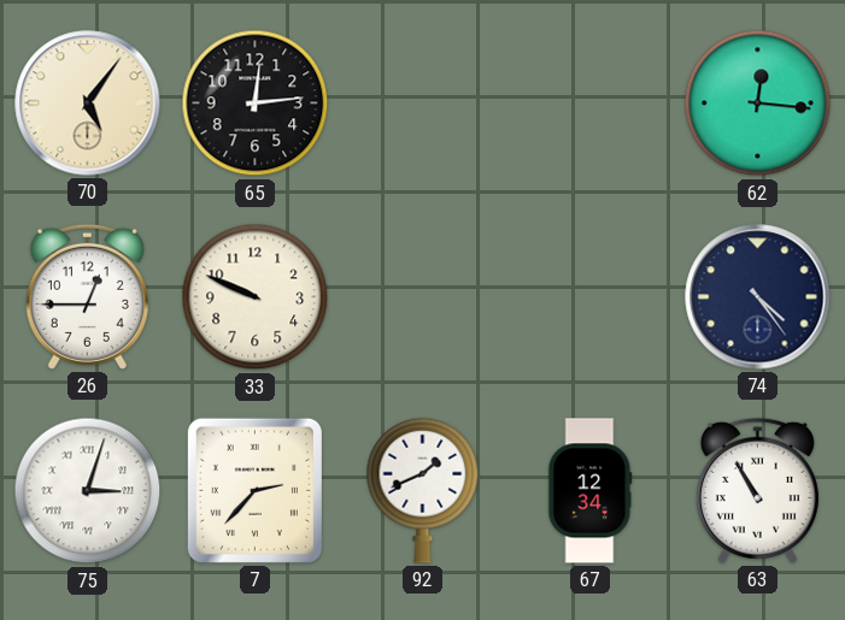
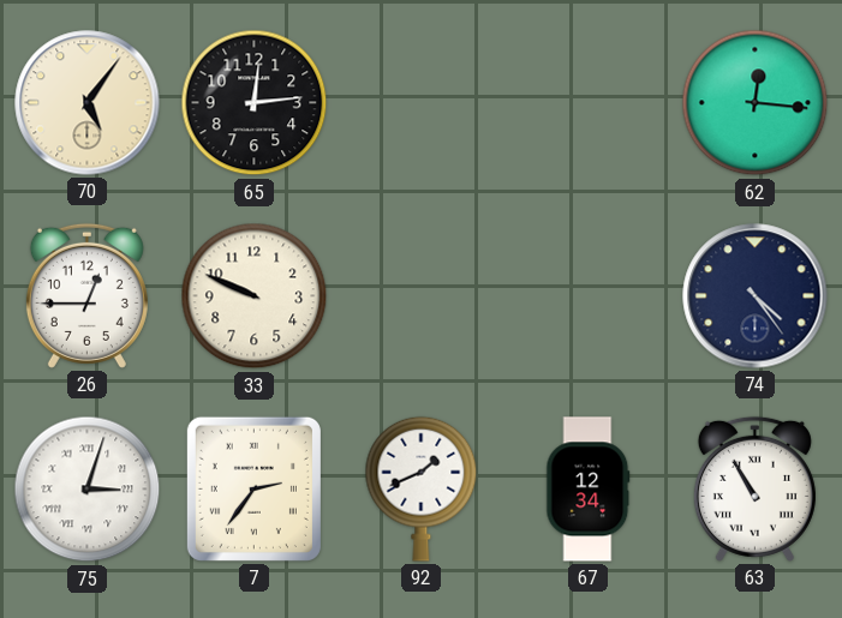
7: 2:37 -> 2:36 (253, 488)
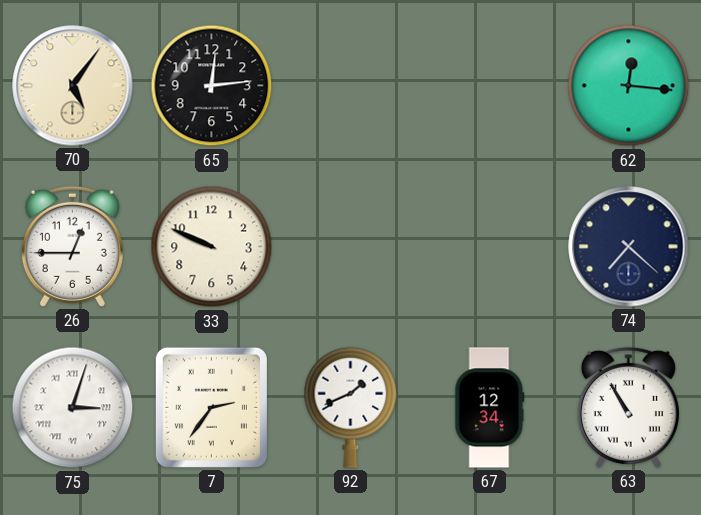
74: 4:24 -> 7:22 (629, 247)
